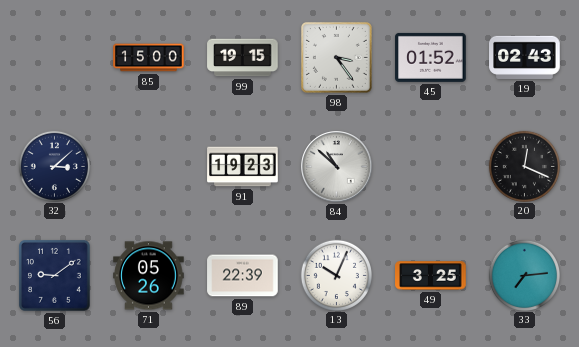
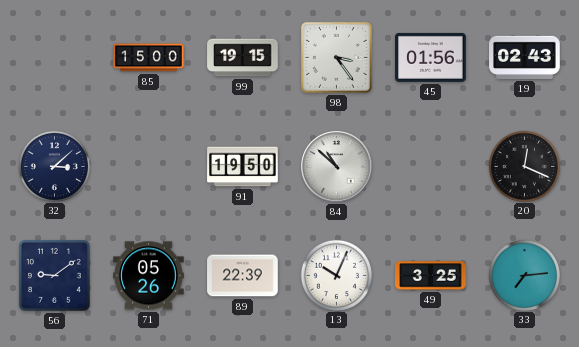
45: 01:52 -> 01:56 (431, 57)
91: 19:23 -> 19:50 (243, 167)
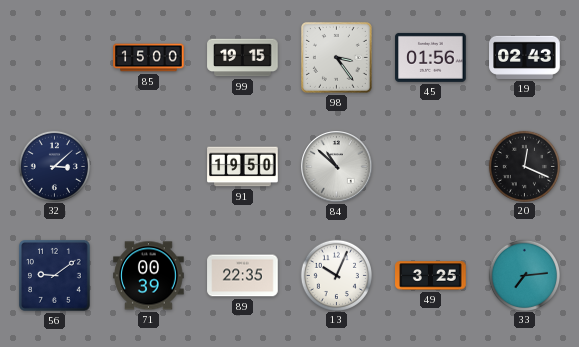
71: 05:26 -> 00:39 (149, 276)
89: 22:39 -> 22:35 (243, 276)
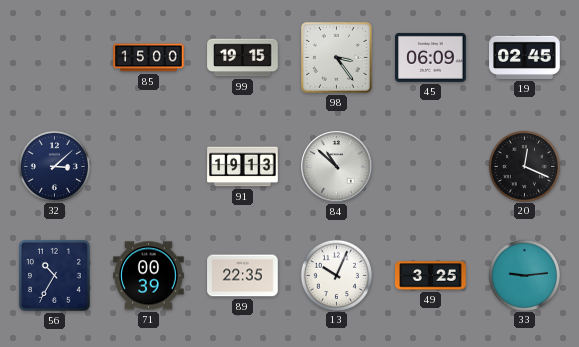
45: 01:56 -> 06:09 (431, 57)
19: 02:43 -> 02:45 (525, 57)
91: 19:50 -> 19:13 (243, 167)
56: 9:09 -> 10:35 (54, 275)
33: 7:14 -> 9:14 (524, 275)
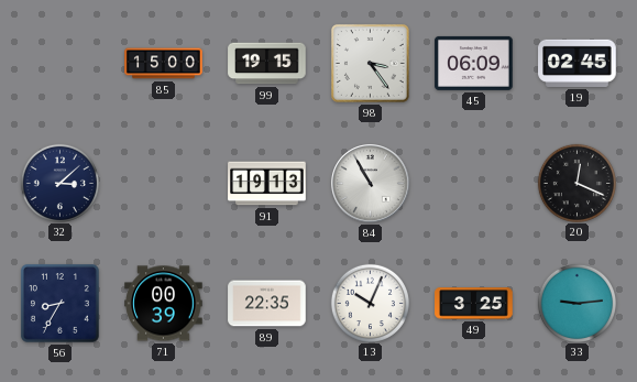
84: 10:52 -> 10:55 (371, 184)
56: 10:35 -> 8:35 (59, 303)
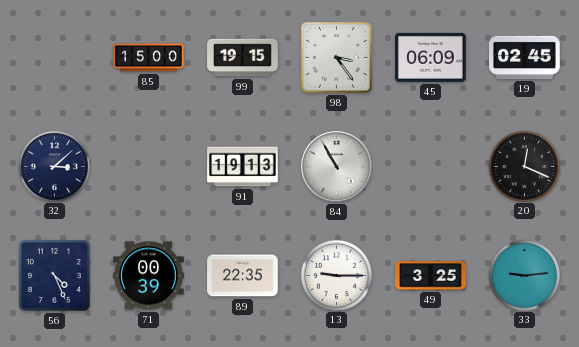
56: 8:35 -> 4:26 (54, 275)
13: 10:04 -> 9:15 (336, 275)
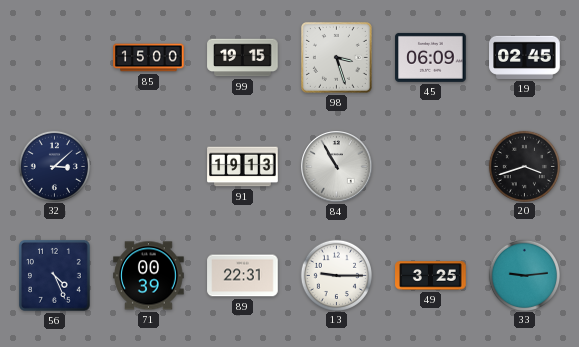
98: 3:24 -> 3:27 (336, 57)
20: 12:19 -> 3:42 (524, 166)
89: 22:35 -> 22:31 (243, 276)
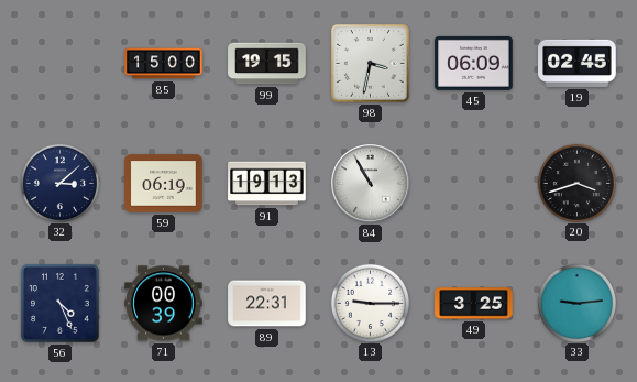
98: 3:27 -> 3:32 (370, 63)
59: none -> 06:19 (164, 184)
